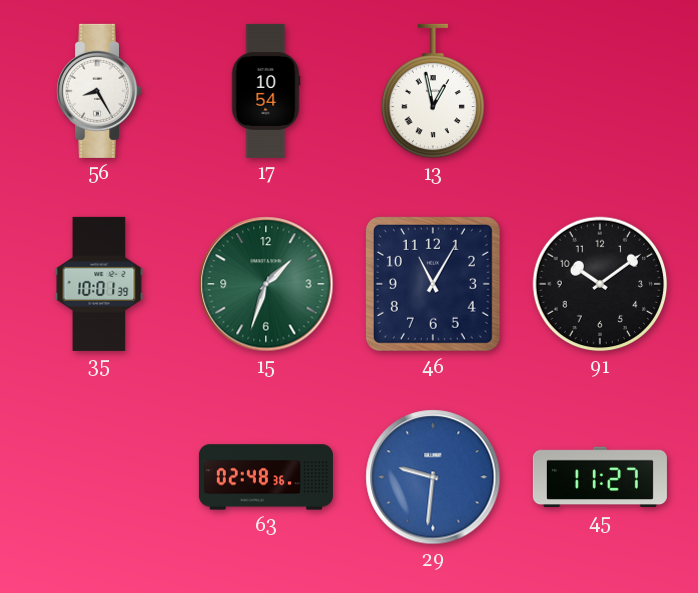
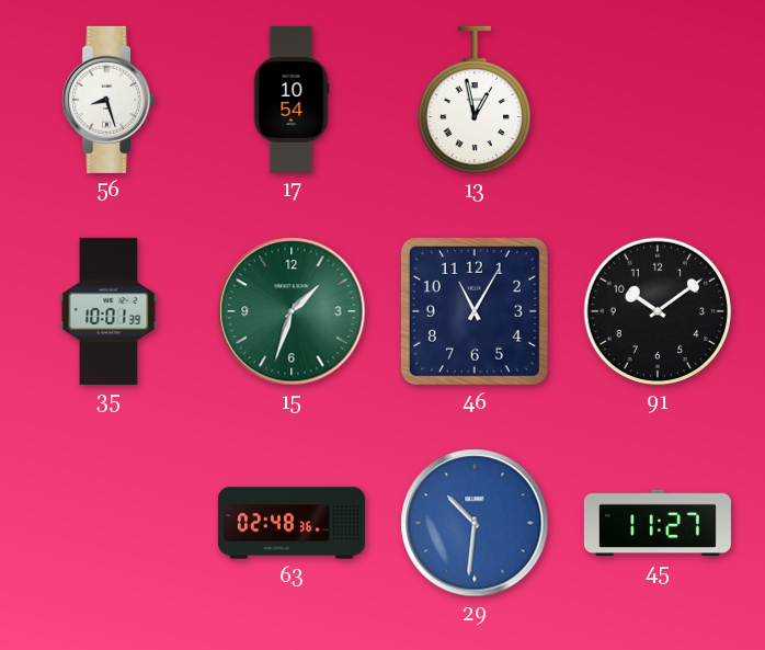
56: 8:25 -> 8:27 (109, 100)
29: 9:31 -> 10:31 (475, 523)
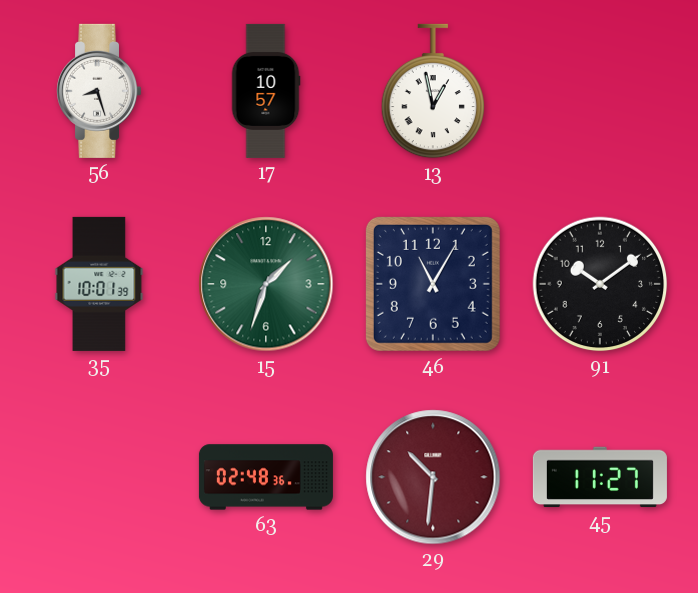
17: 10:54 -> 10:57 (266, 91)
29 dial: blue -> burgundy (433, 477)
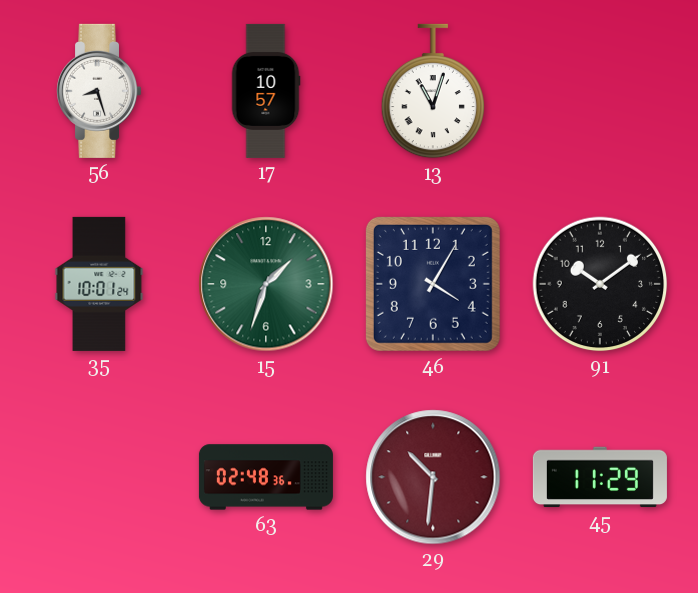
13: 12:58 -> 11:03 (432, 91)
35: 10:01:39 -> 10:01:24 (99, 284)
46: 11:05 -> 4:05 (433, 284)
45: 11:27 -> 11:29 (600, 477)
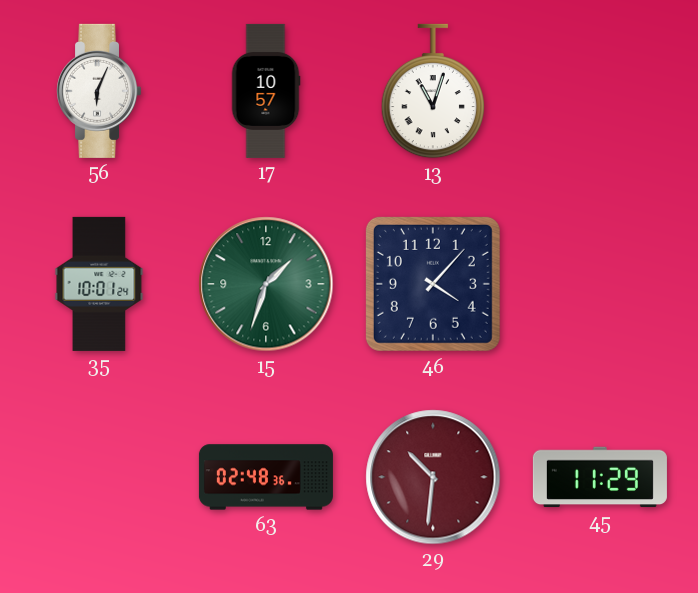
56: 8:27 -> 6:04 (99, 91)
46: 4:05 -> 4:07 (433, 284)
91: 10:09 -> none (600, 284)
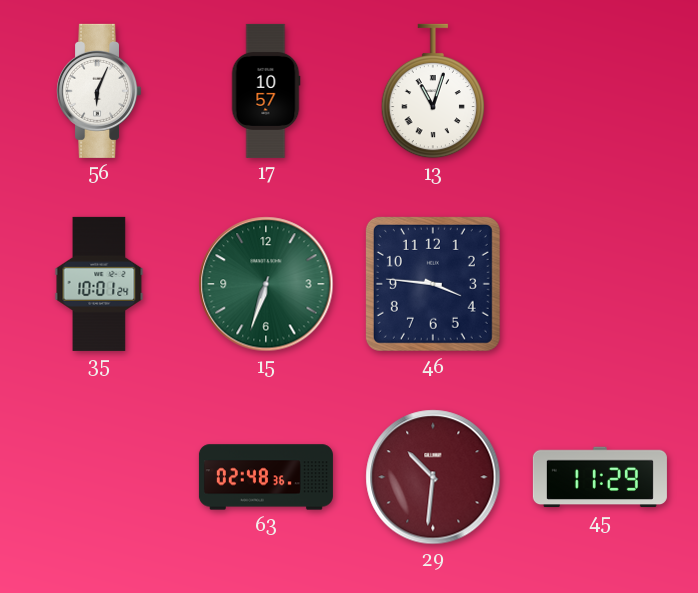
15: 1:33 -> 6:33 (266, 284)
46: 4:07 -> 3:46 (433, 284)
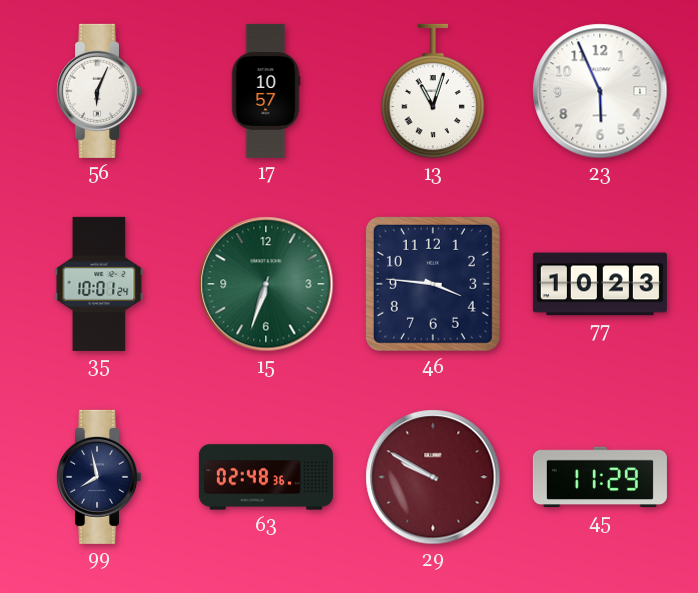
23: none -> 5:56 (600, 91)
77: none -> 10:23 (600, 284)
99: none -> 7:58 (99, 477)
29: 10:31 -> 9:50 (433, 477)
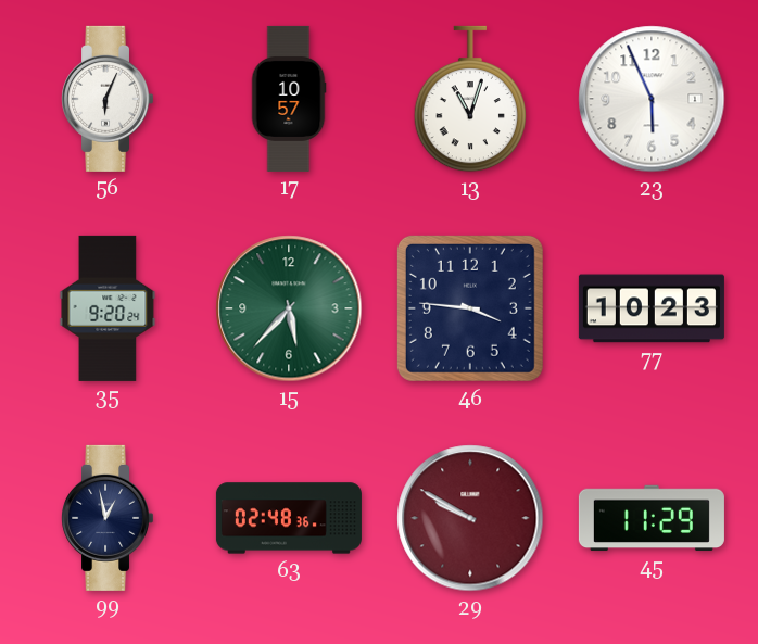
35: 10:01 -> 9:20 (108, 308)
15: 6:33 -> 5:37 (289, 308)
99: 7:58 -> 12:58 (108, 518)
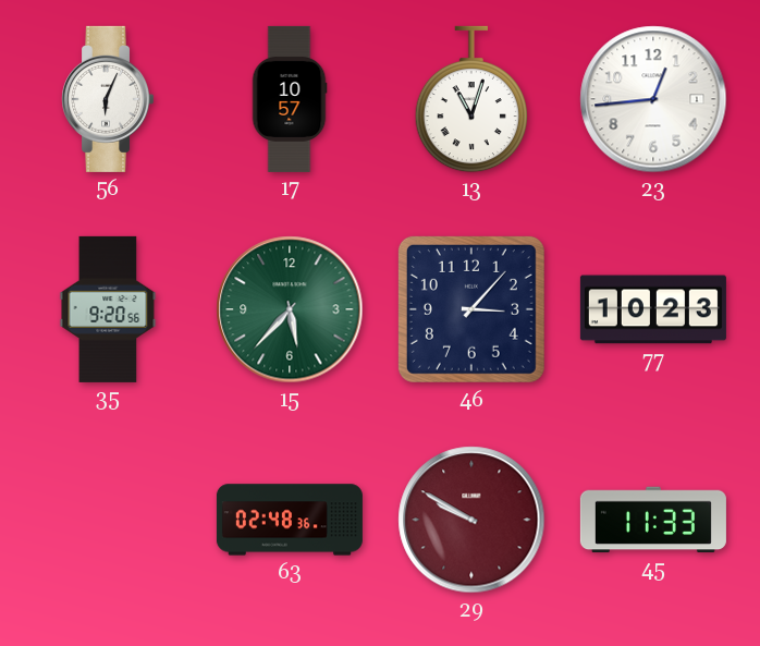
23: 5:56 -> 12:44 (653, 99)
35: 9:20:24 -> 9:20:56 (108, 309)
46: 3:46 -> 3:07 (471, 309)
99: 12:58 -> none (108, 518)
45: 11:29 -> 11:33 (653, 520)
